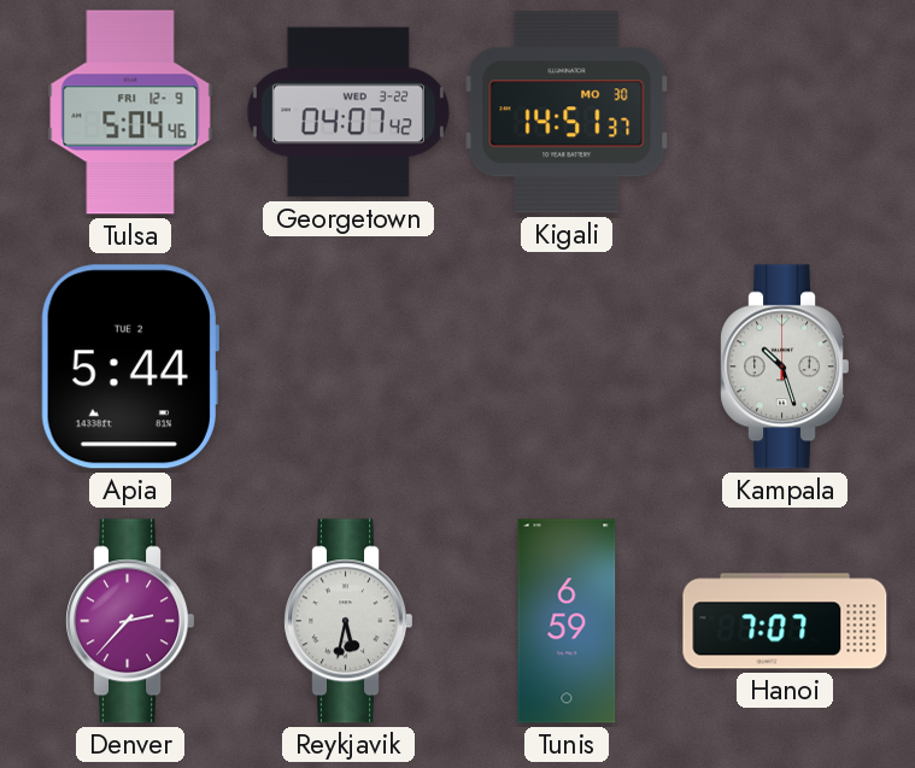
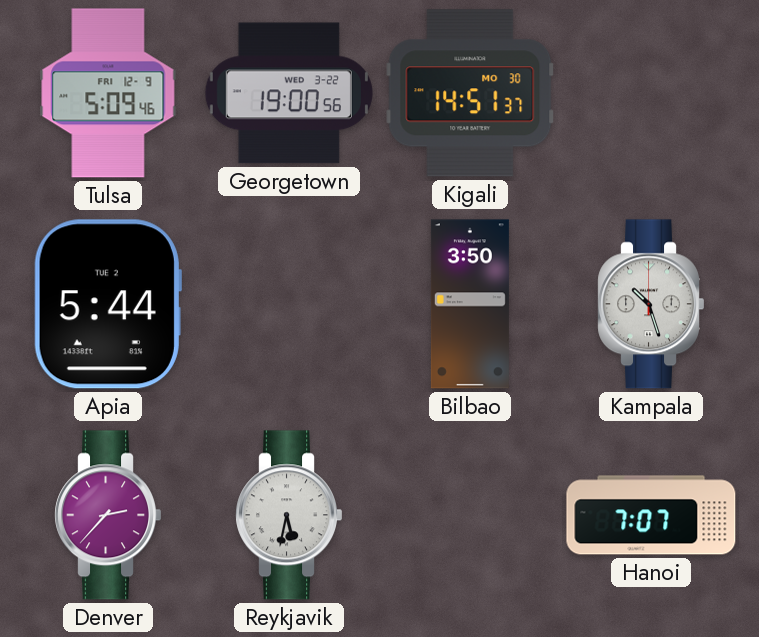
Tulsa: 5:04 -> 5:09 (108, 93)
Georgetown: 04:07 -> 19:00 (289, 93)
Bilbao: none -> 3:50 (470, 304)
Tunis: 6:59 -> none (567, 621)
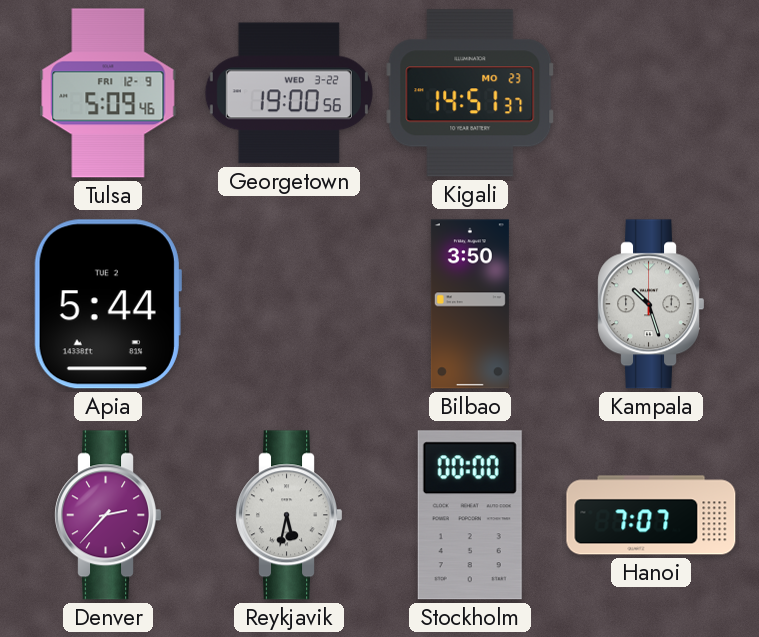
Kigali date: MO 30 -> MO 23 (470, 93)
Stockholm: none -> 00:00 (470, 515)
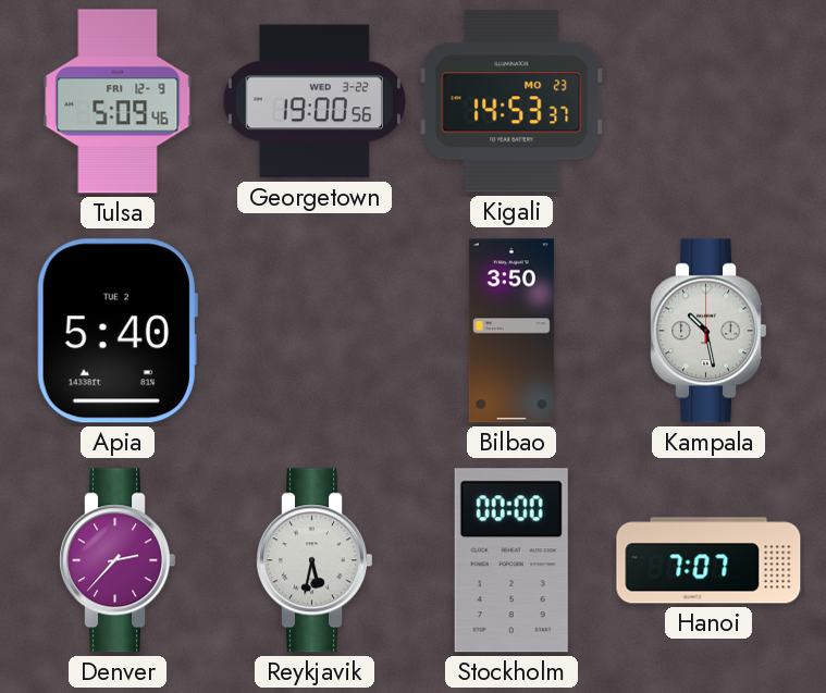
Kigali: 14:51 -> 14:53 (511, 101)
Apia: 5:44 -> 5:40 (118, 331)
Kampala: 10:27 -> 10:28 (707, 331)
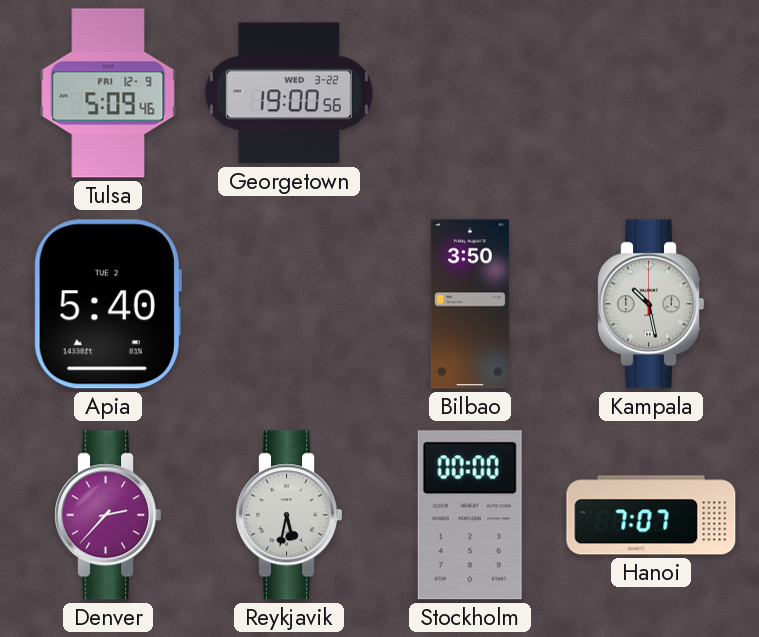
Kigali: 14:53 -> none (511, 101)
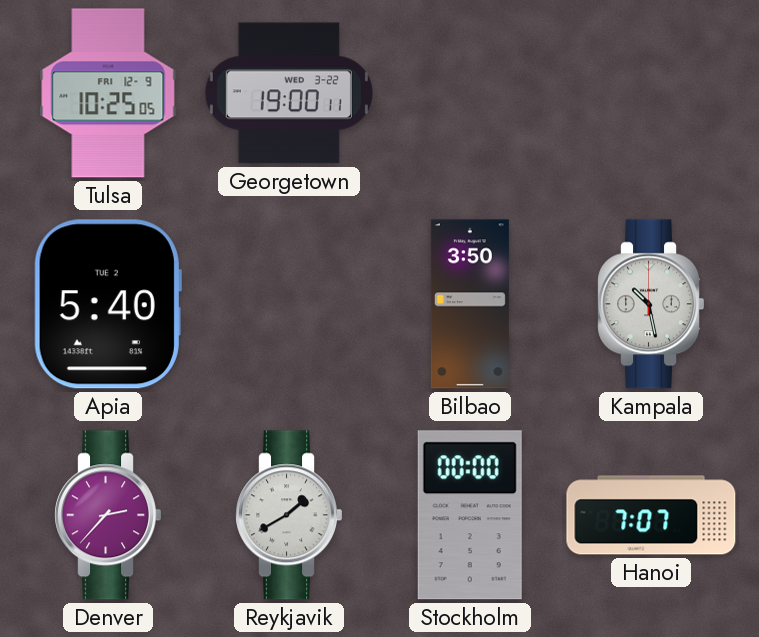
Tulsa: 5:09 -> 10:25 (108, 93)
Georgetown: 19:00:56 -> 19:00:11 (289, 93)
Reykjavik: 5:32 -> 1:40 (288, 515)
